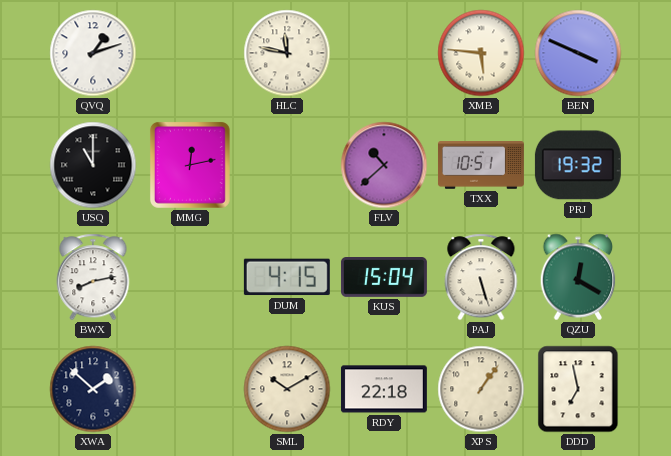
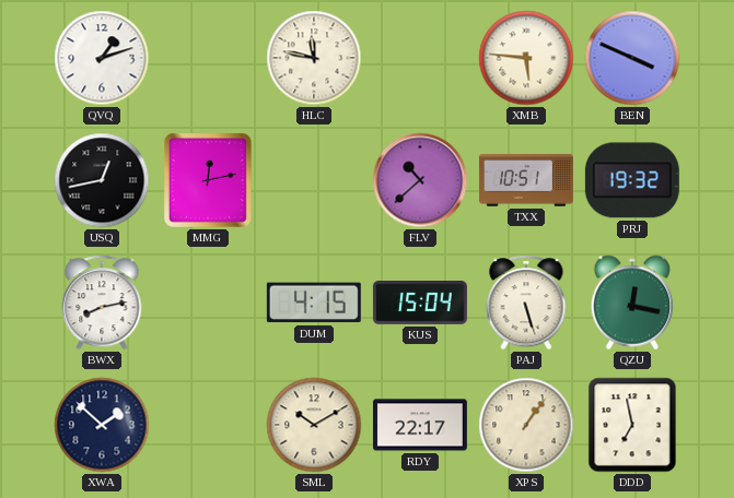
USQ: 11:00 -> 12:43 (102, 180)
QZU: 12:20 -> 12:17 (632, 303)
RDY: 22:18 -> 22:17 (420, 425)
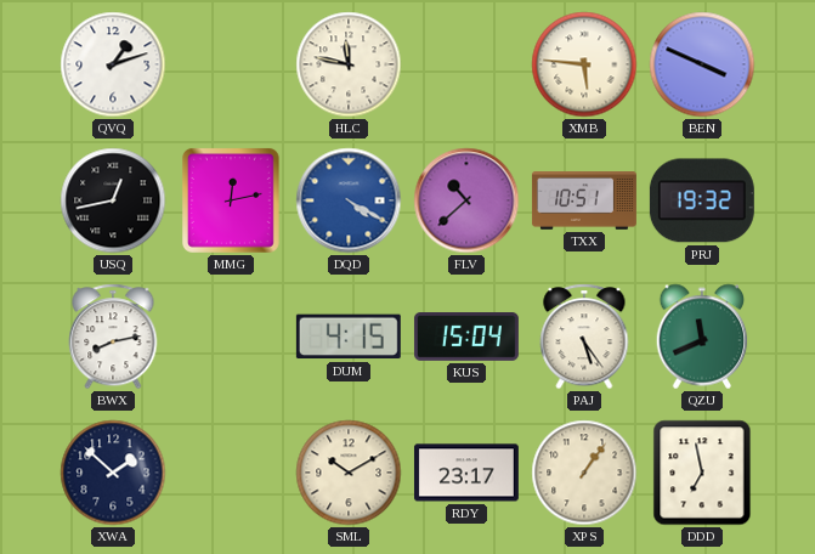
DQD: none -> 4:20 (349, 200)
PAJ: 5:27 -> 5:24 (584, 337)
QZU: 12:17 -> 11:41 (702, 337)
RDY: 22:17 -> 23:17 (466, 473)
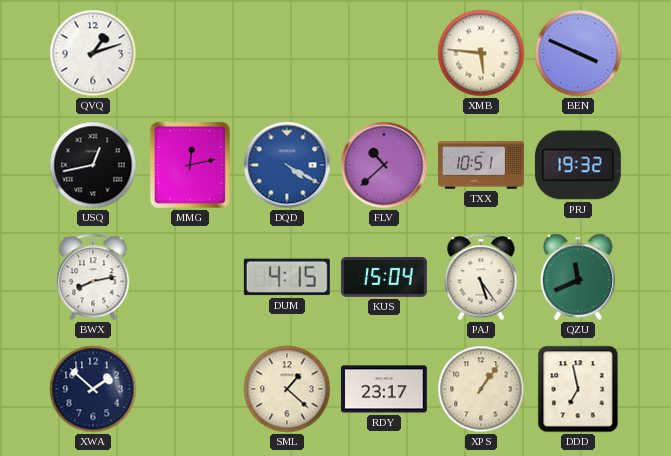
HLC: 11:47 -> none (349, 64)
SML: 10:10 -> 1:22 (287, 389)
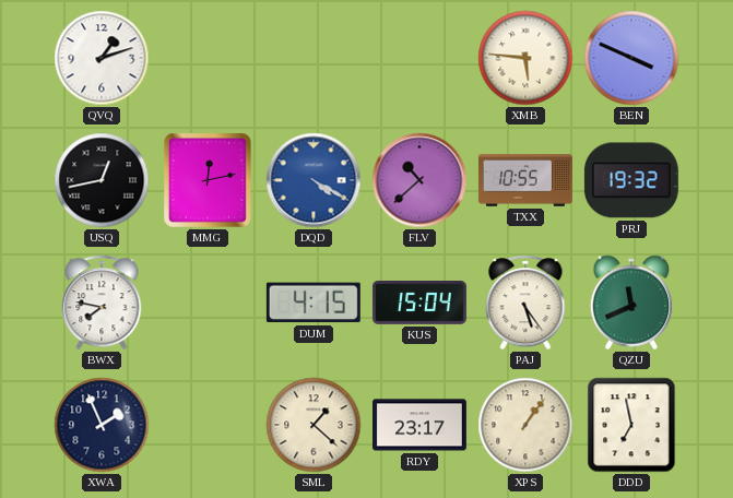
TXX: 10:51 -> 10:55 (525, 180)
BWX: 8:13 -> 7:47 (102, 303)
XWA: 1:52 -> 1:56 (102, 425)
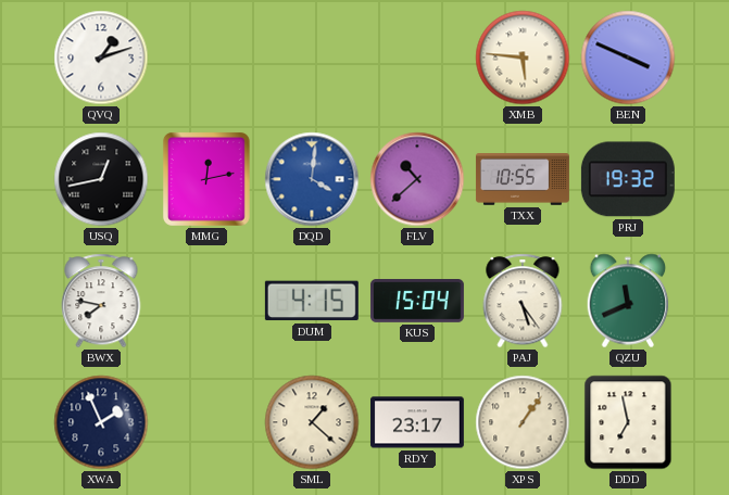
DQD: 4:20 -> 4:01 (312, 179)
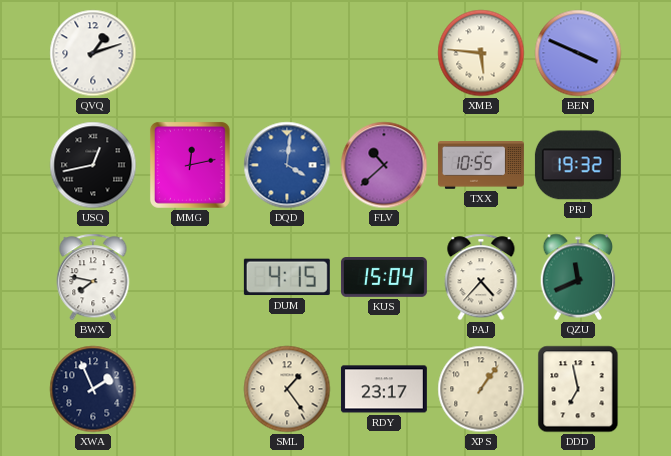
PAJ: 5:24 -> 4:37 (481, 277)
SML: 1:22 -> 1:24 (287, 389)
